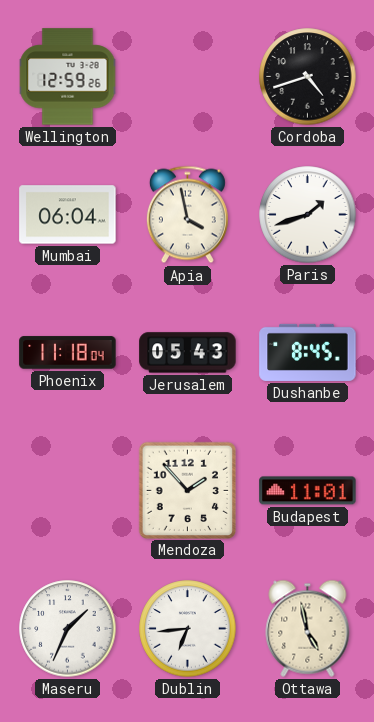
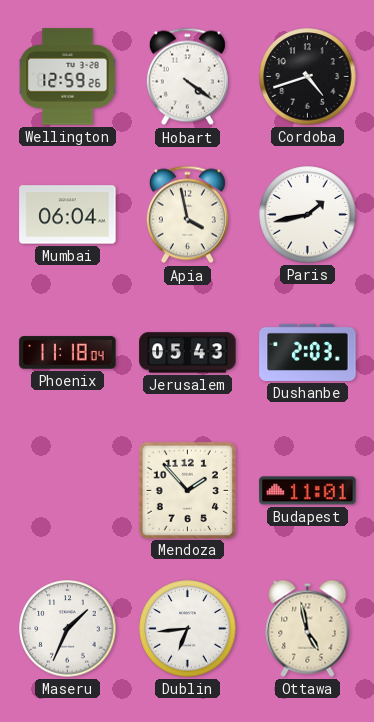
Hobart: none -> 4:21 (187, 77)
Paris: 1:42 -> 1:43 (308, 215)
Dushanbe: 8:45 -> 2:03 (308, 352)
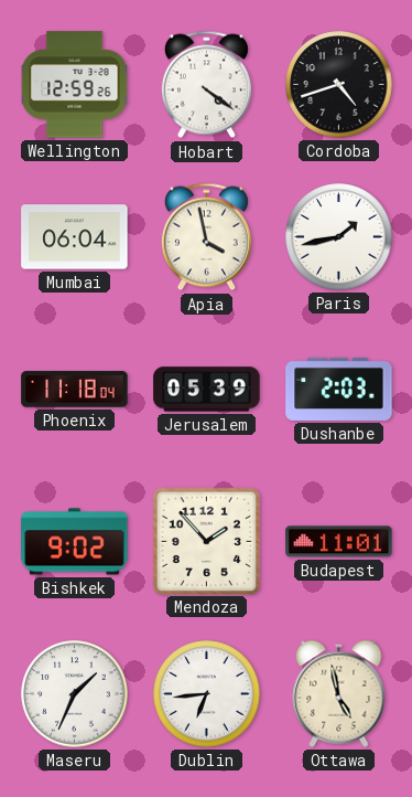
Jerusalem: 05:43 -> 05:39 (207, 390)
Bishkek: none -> 9:02 (75, 542)
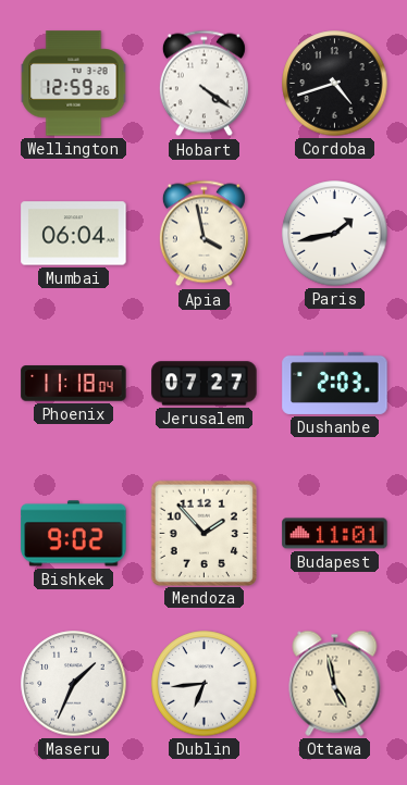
Jerusalem: 05:39 -> 07:27 (205, 384)
